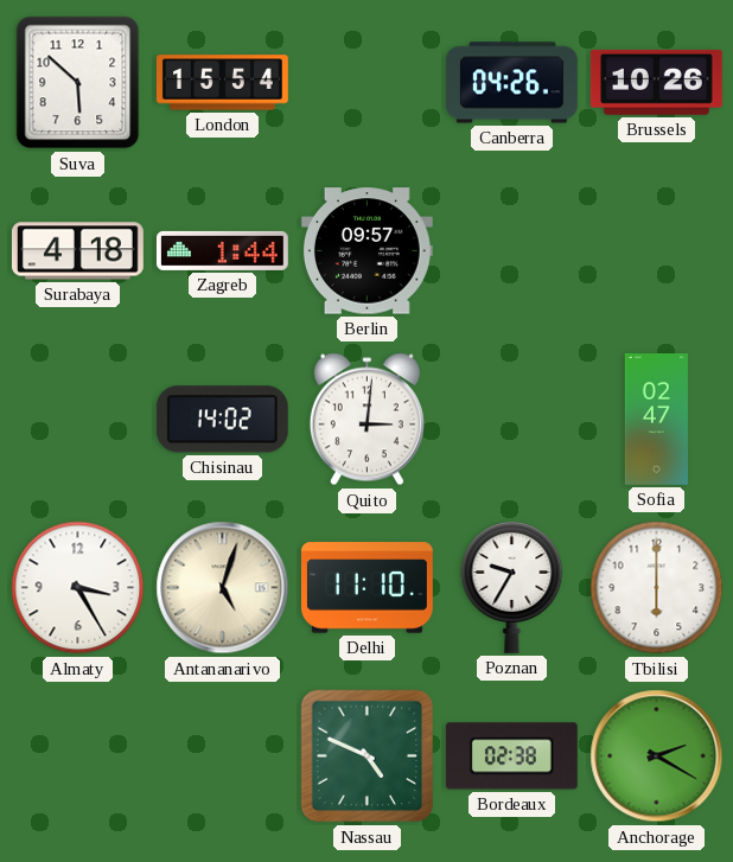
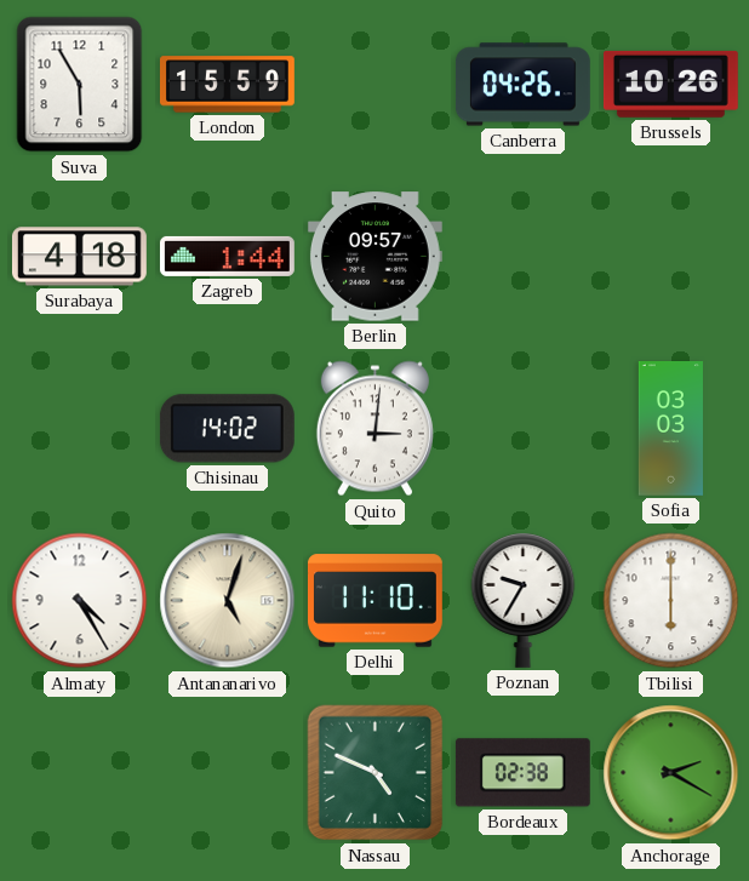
Suva: 5:52 -> 5:55 (80, 85)
London: 15:54 -> 15:59 (227, 85)
Sofia: 02:47 -> 03:03 (670, 429)
Almaty: 3:25 -> 4:25 (80, 601)
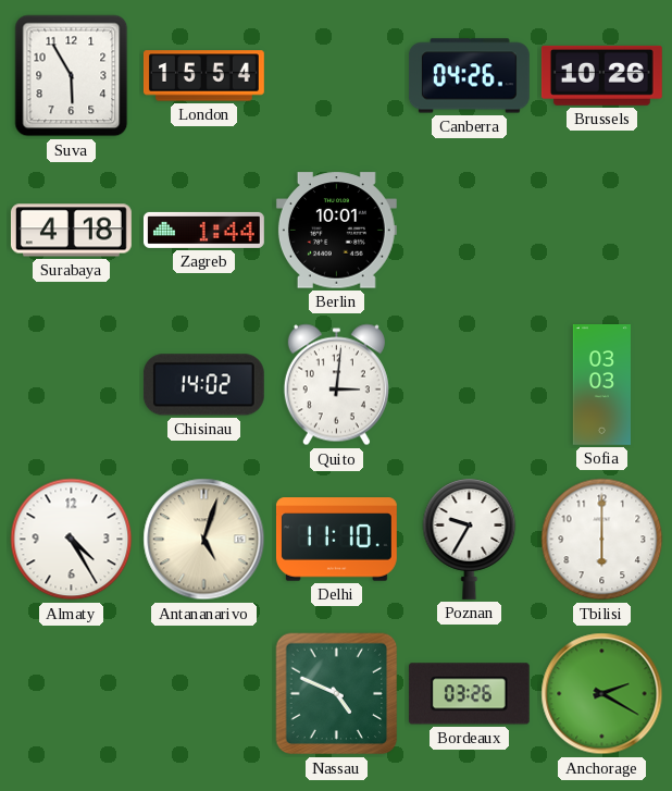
London: 15:59 -> 15:54 (203, 76)
Berlin: 09:57 -> 10:01 (336, 231)
Bordeaux: 02:38 -> 03:26 (469, 694)
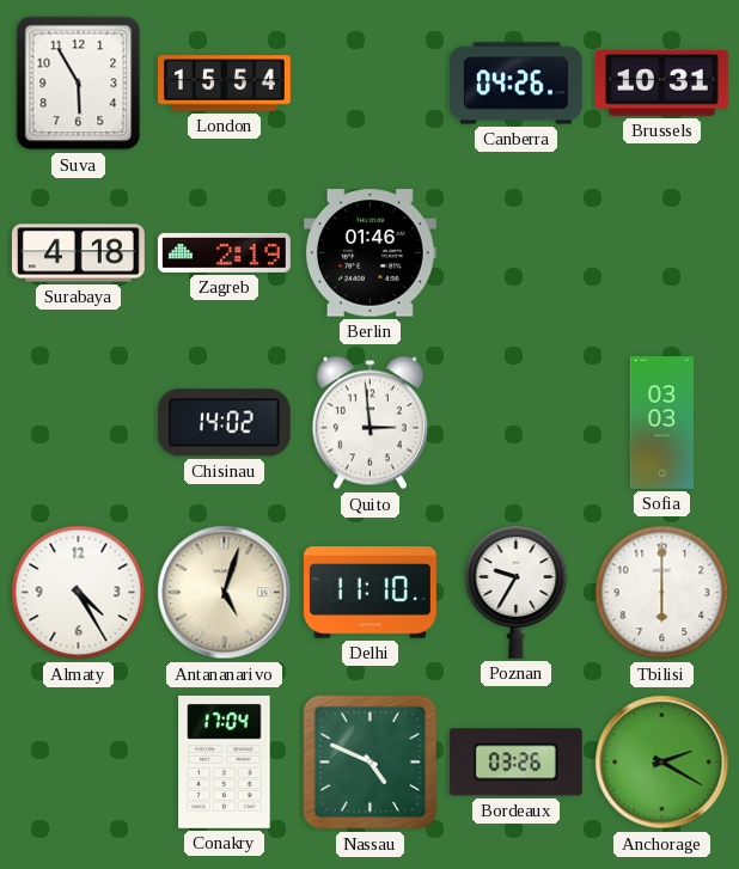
Brussels: 10:26 -> 10:31 (661, 82)
Zagreb: 1:44 -> 2:19 (224, 252)
Berlin: 10:01 -> 01:46 (369, 253)
Quito: 3:01 -> 2:59 (369, 423)
Conakry: none -> 17:04 (225, 761)
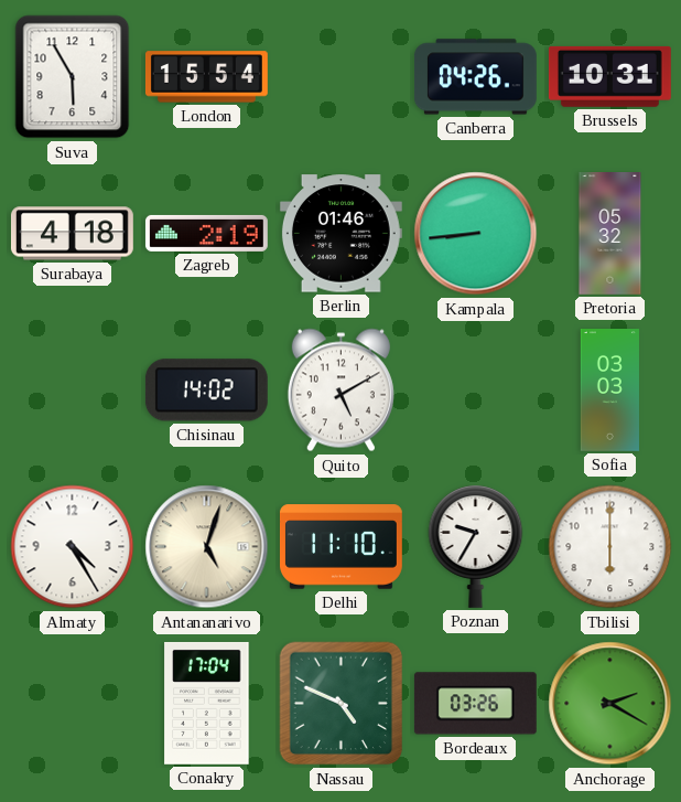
Kampala: none -> 8:44 (476, 234)
Pretoria: none -> 05:32 (610, 234)
Quito: 2:59 -> 5:10 (340, 391)
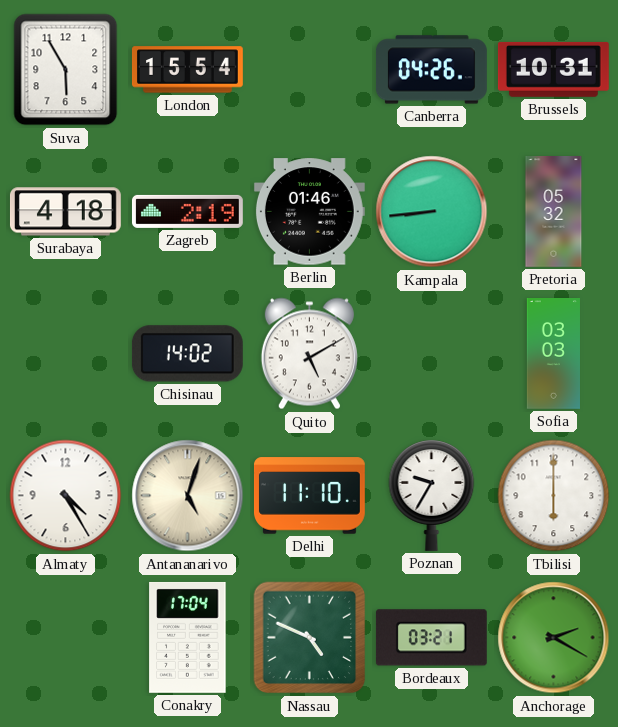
Bordeaux: 03:26 -> 03:21 (431, 638)
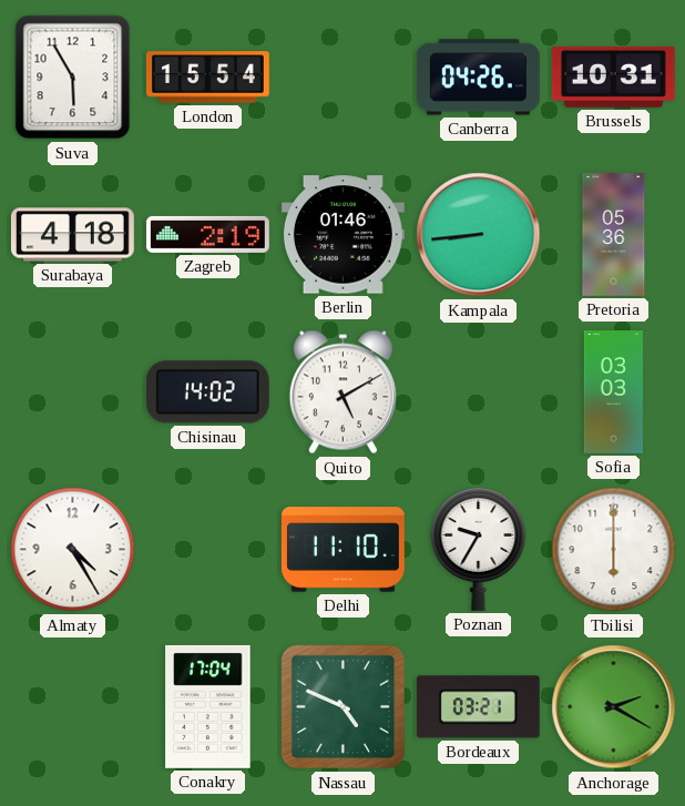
Pretoria: 05:32 -> 05:36 (614, 235)
Antananarivo: 5:03 -> none (188, 496)
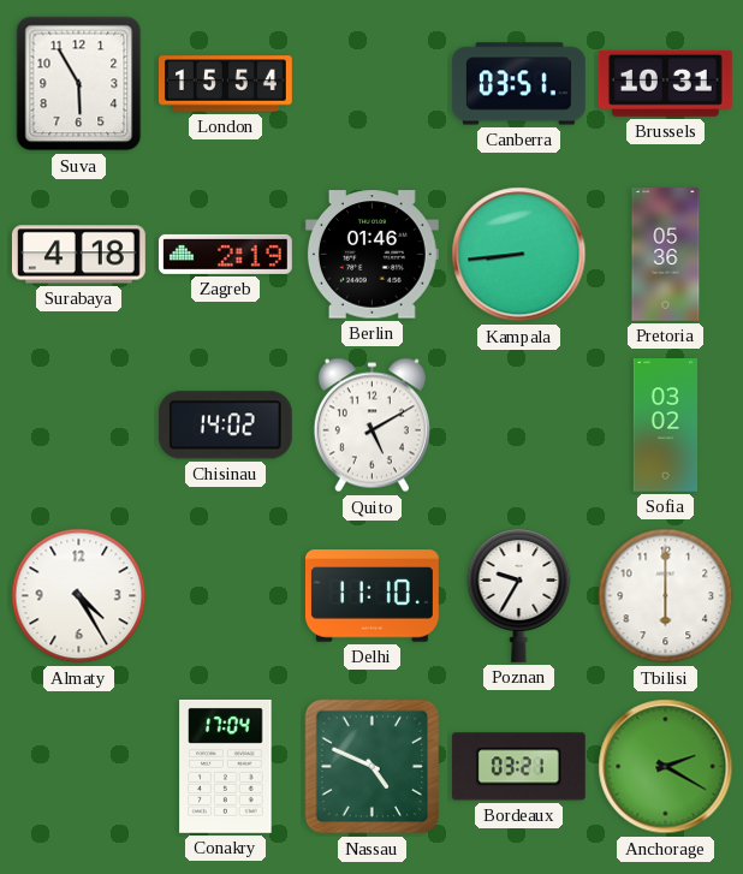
Canberra: 04:26 -> 03:51 (518, 84)
Sofia: 03:03 -> 03:02 (665, 426)
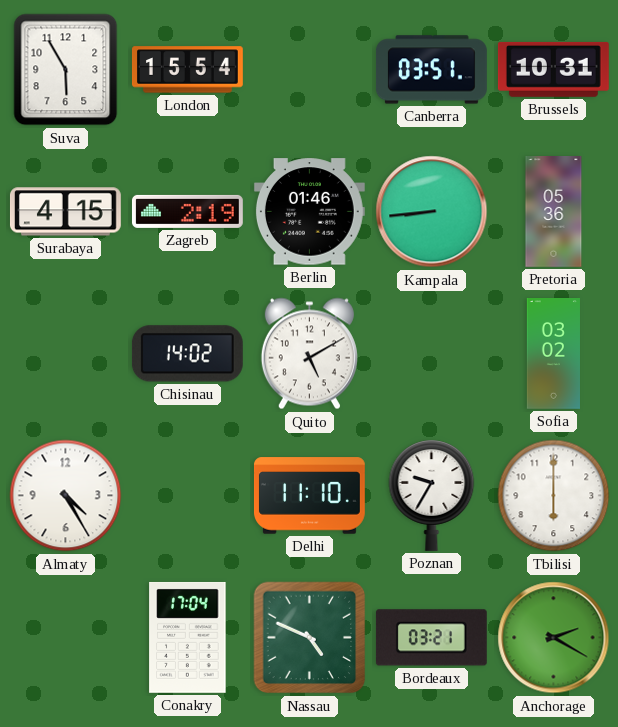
Surabaya: 4:18 -> 4:15 (65, 212)
